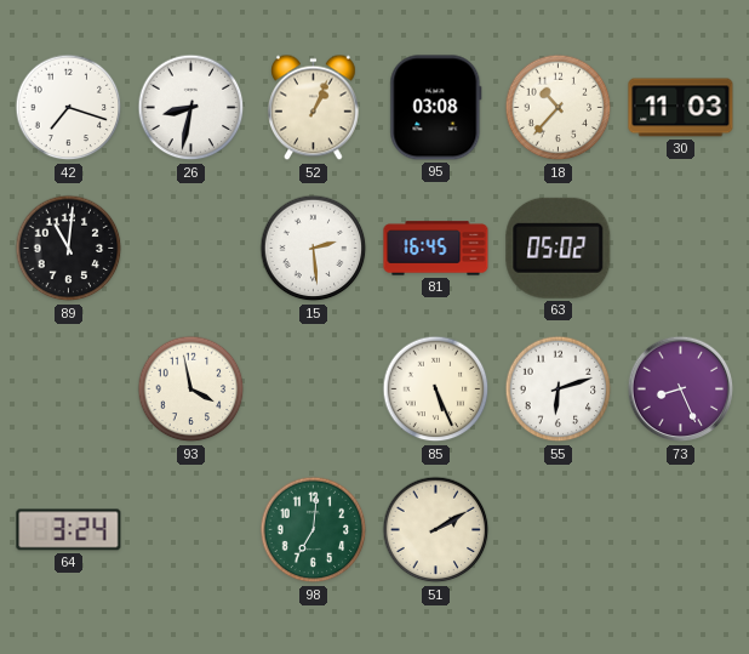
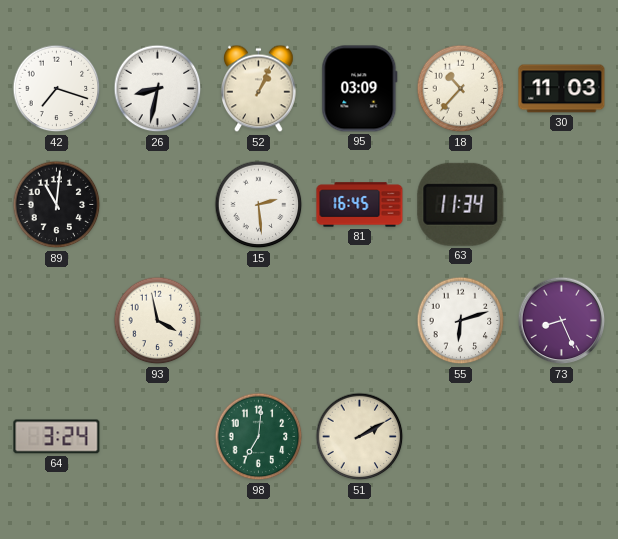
95: 03:08 -> 03:09 (360, 89)
63: 05:02 -> 11:34 (461, 204)
85: 5:26 -> none (436, 389)
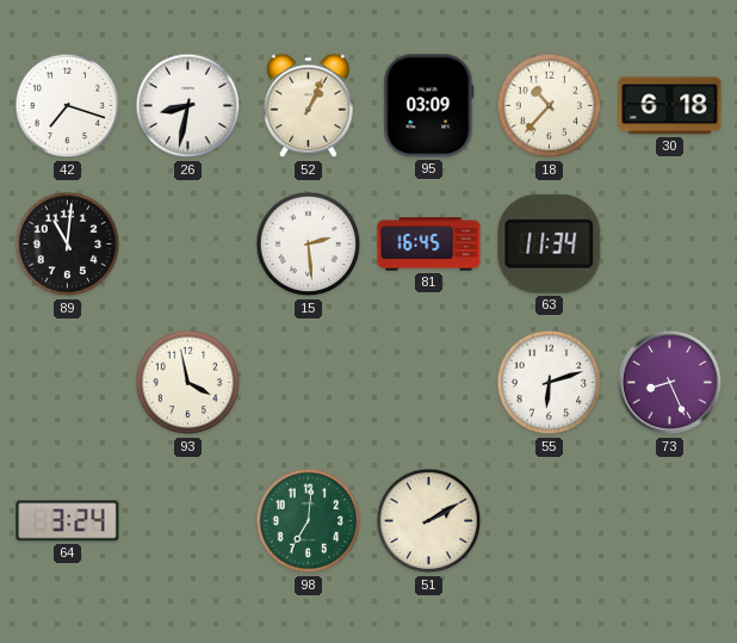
30: 11:03 -> 6:18 (670, 106)
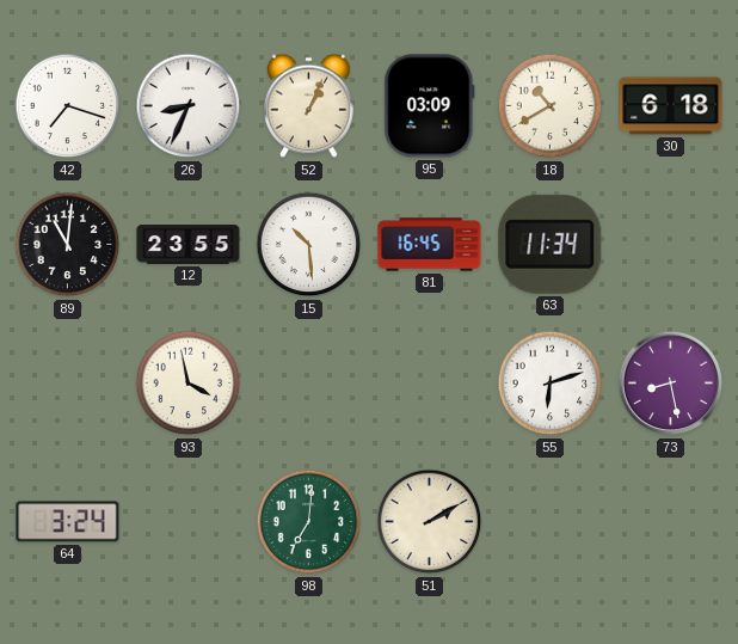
26: 8:32 -> 8:34 (189, 106)
18: 10:37 -> 10:40 (551, 106)
12: none -> 23:55 (189, 245)
15: 2:29 -> 10:29 (309, 245)
73: 8:26 -> 8:28 (671, 384)
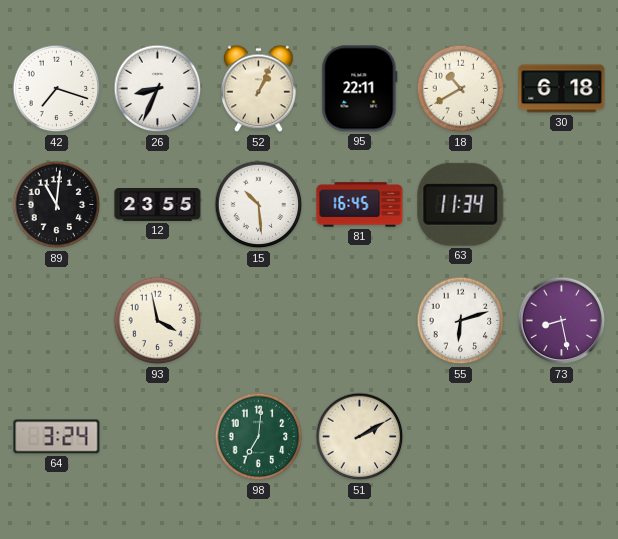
95: 03:09 -> 22:11 (360, 89)
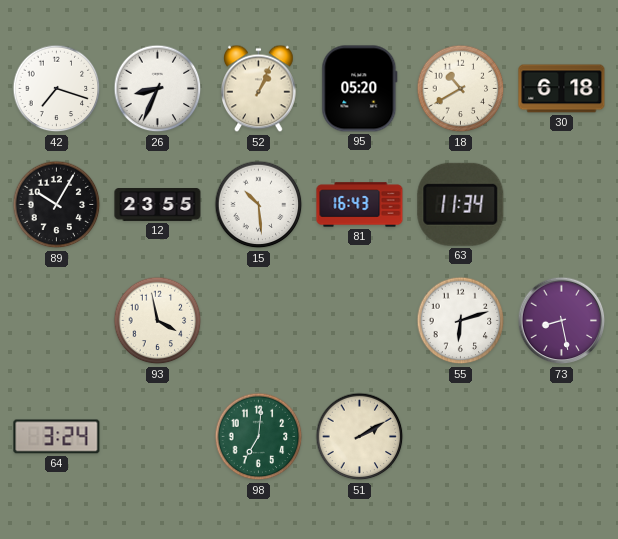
95: 22:11 -> 05:20 (360, 89)
89: 11:01 -> 10:05 (57, 205)
81: 16:45 -> 16:43 (360, 205)
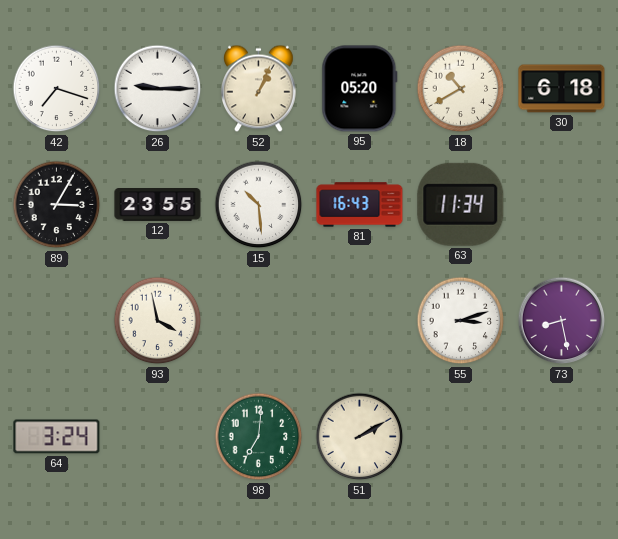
26: 8:34 -> 9:15 (158, 89)
89: 10:05 -> 3:05 (57, 205)
55: 6:12 -> 3:12 (461, 321)
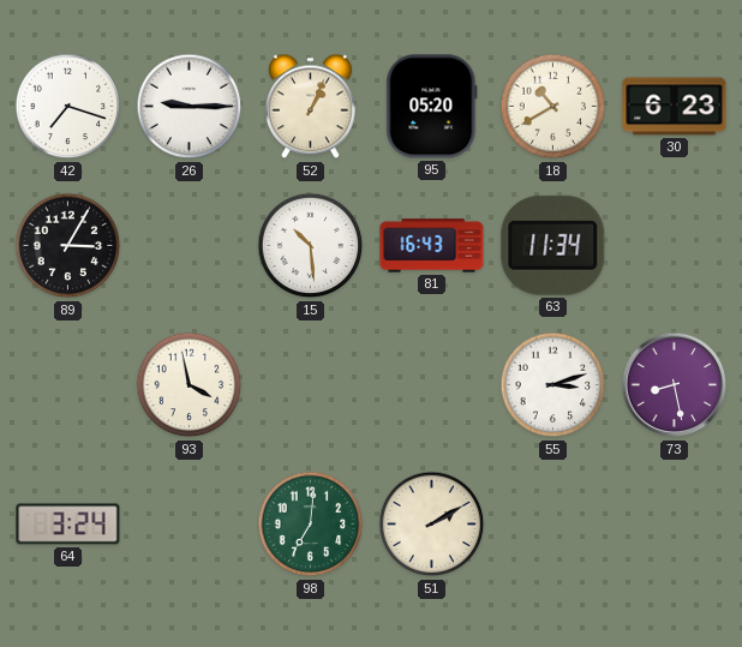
30: 6:18 -> 6:23 (675, 107)
12: 23:55 -> none (158, 205)
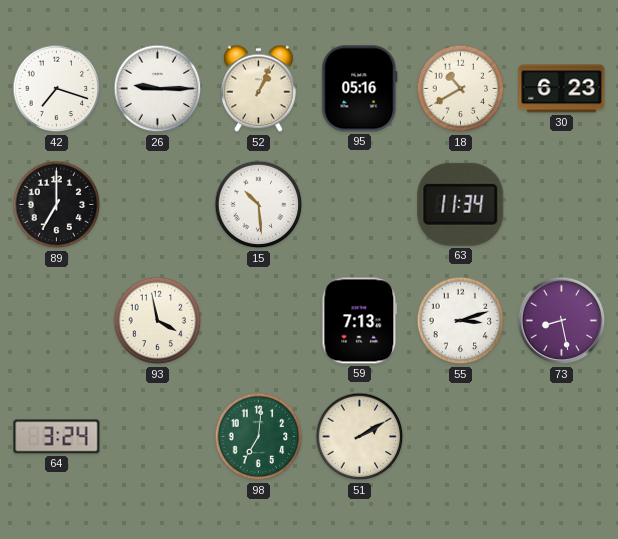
95: 05:20 -> 05:16 (360, 89)
89: 3:05 -> 7:00 (57, 205)
81: 16:43 -> none (432, 246)
59: none -> 7:13 (360, 321)
